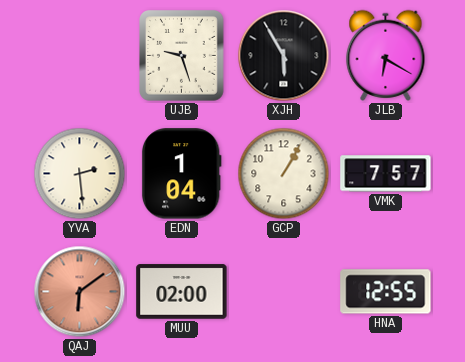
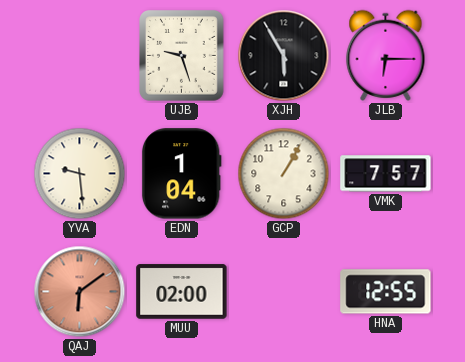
JLB: 6:20 -> 6:15 (386, 55)
YVA: 2:29 -> 9:29 (80, 174)
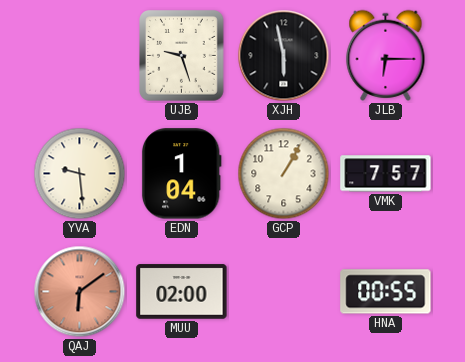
XJH: 5:55 -> 5:58 (284, 56)
HNA: 12:55 -> 00:55 (386, 292)
